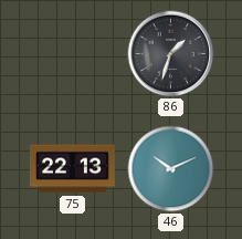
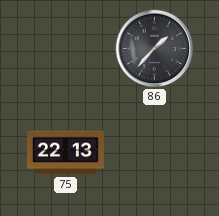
86: 1:33 -> 1:37 (155, 49)
46: 10:11 -> none (171, 169)
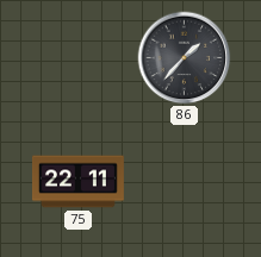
75: 22:13 -> 22:11 (77, 182)
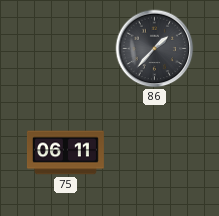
75: 22:11 -> 06:11 (65, 153)
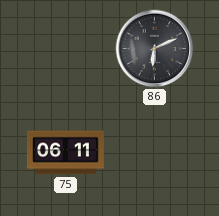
86: 1:37 -> 6:11 (155, 49)
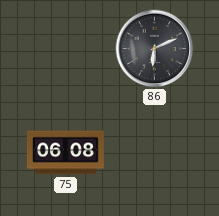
75: 06:11 -> 06:08 (65, 153)
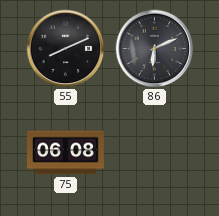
55: none -> 8:11 (66, 49)
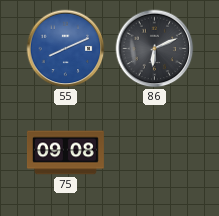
55 dial: black -> blue (66, 49)
75: 06:08 -> 09:08 (65, 153)
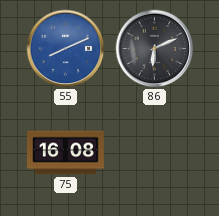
75: 09:08 -> 16:08 (65, 153)
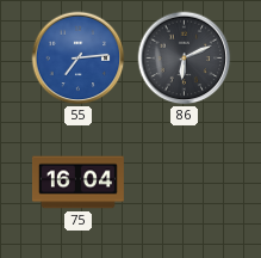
55: 8:11 -> 7:14 (79, 59)
75: 16:08 -> 16:04 (77, 183)
